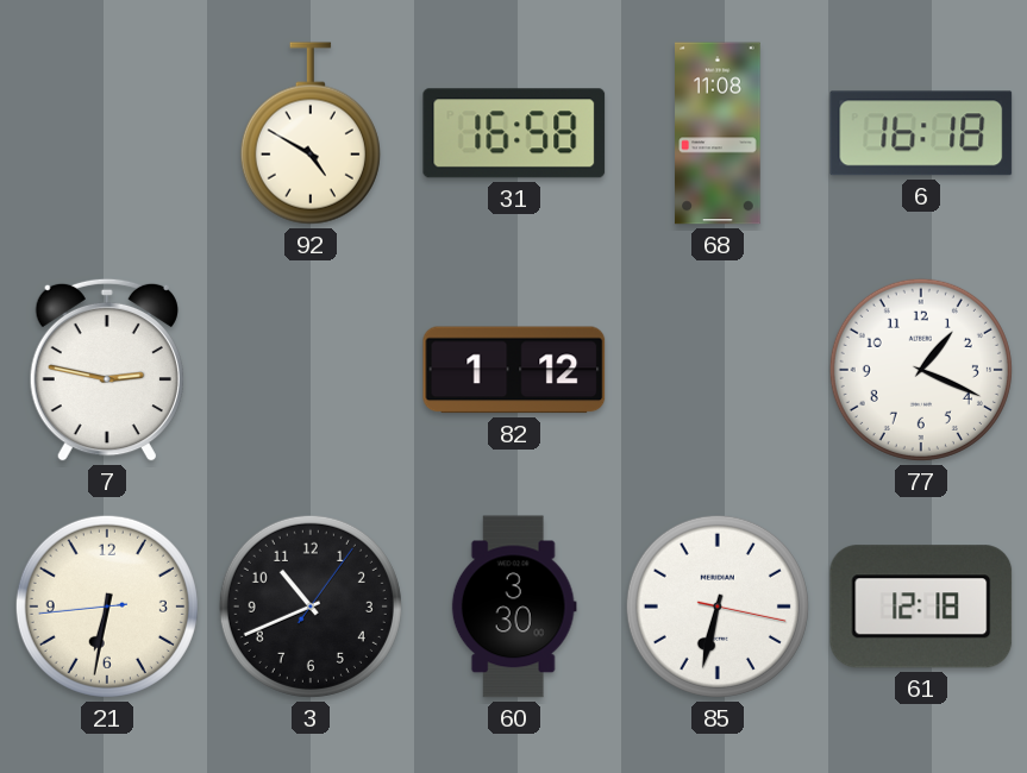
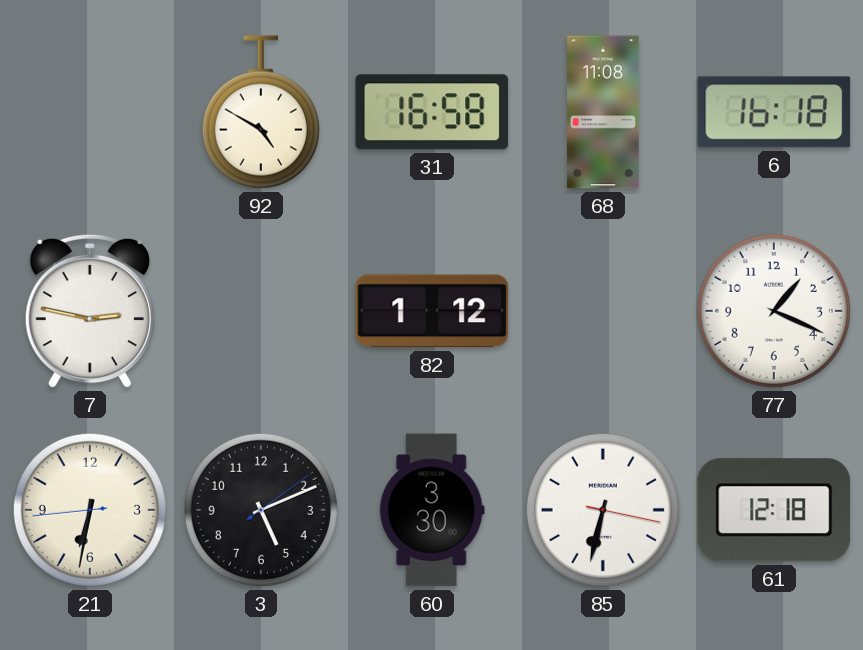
3: 10:41 -> 5:11 (261, 510)
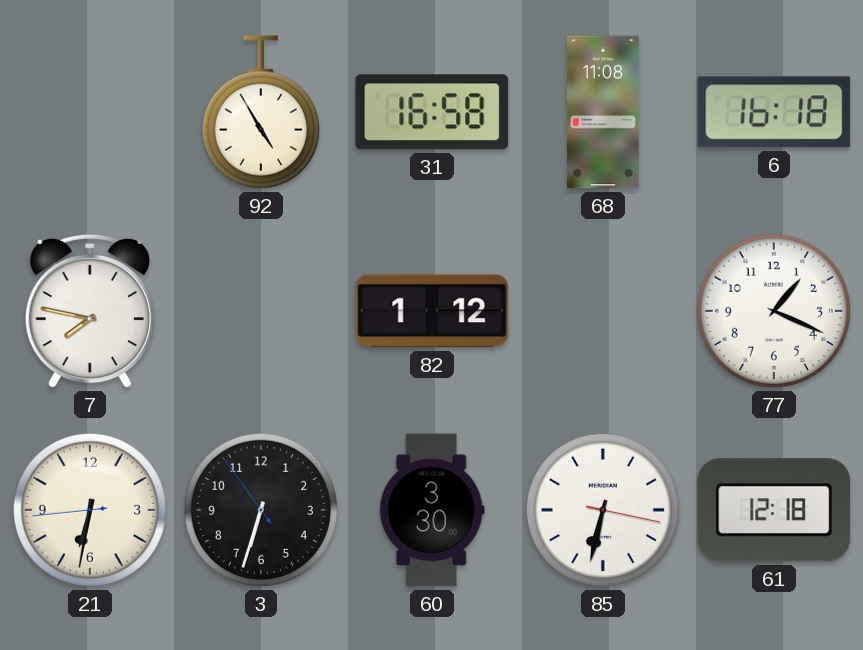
92: 4:50 -> 4:55 (261, 112)
7: 2:47 -> 7:47 (90, 311)
3: 5:11 -> 6:32 (261, 510)
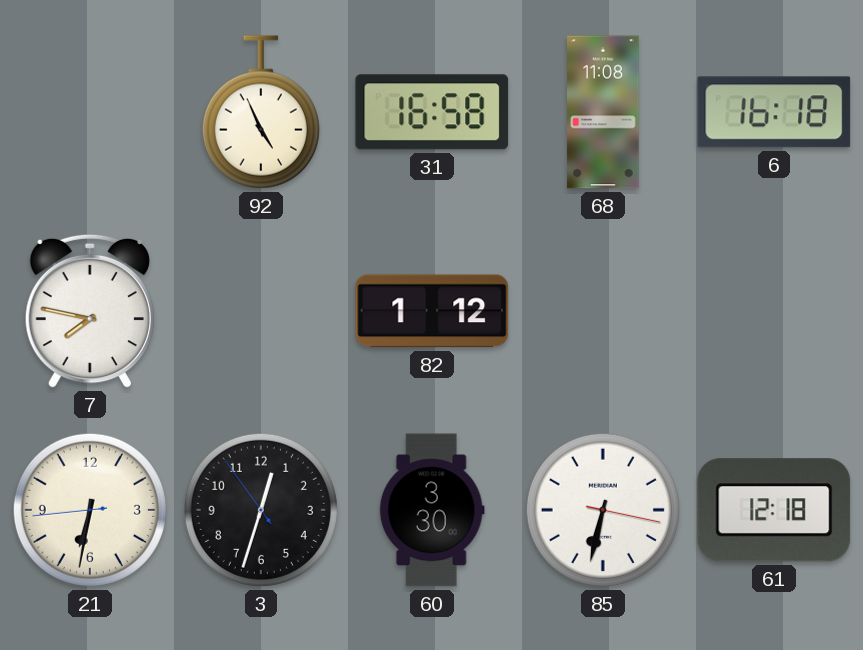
92: 4:55 -> 4:56 (261, 112)
77: 1:19 -> none (774, 311)
3: 6:32 -> 12:32 (261, 510)
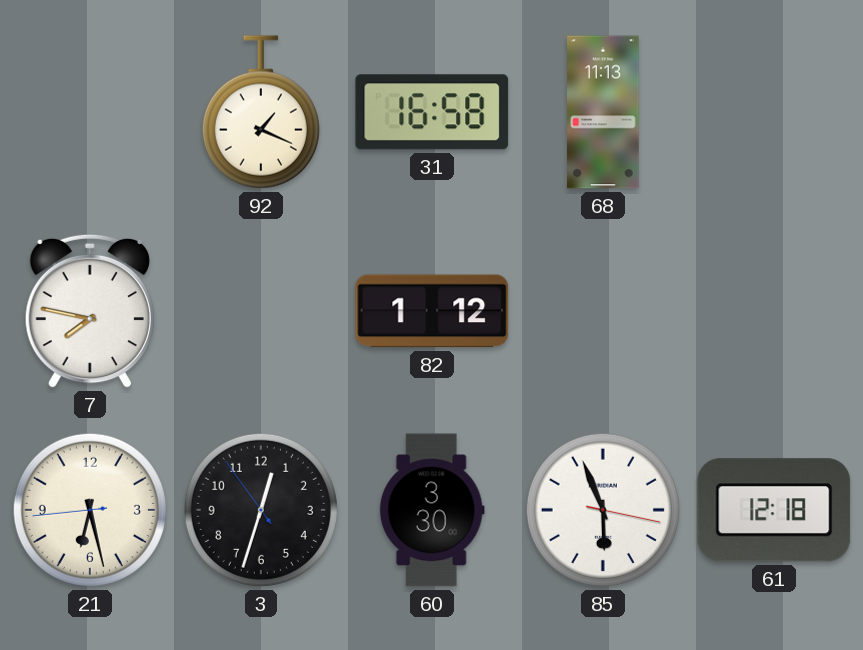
92: 4:56 -> 1:19 (261, 112)
68: 11:08 -> 11:13 (603, 112)
6: 16:18 -> none (774, 112)
21: 6:31 -> 6:27 (90, 510)
85: 6:32 -> 5:56 (603, 510)
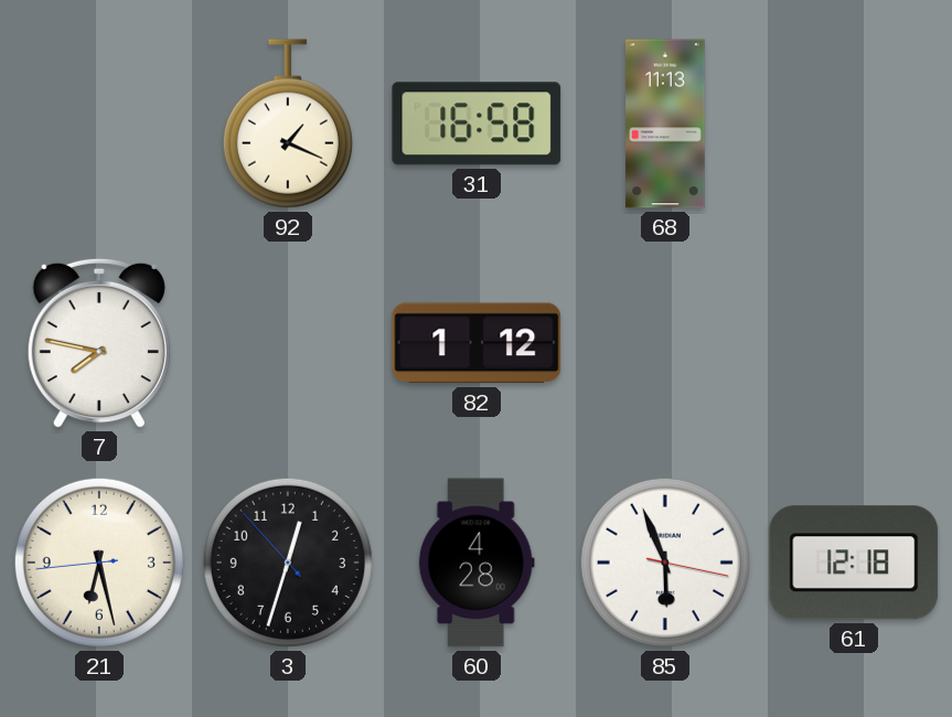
3: 12:32:54 -> 12:32:53 (288, 563)
60: 3:30 -> 4:28 (477, 563)
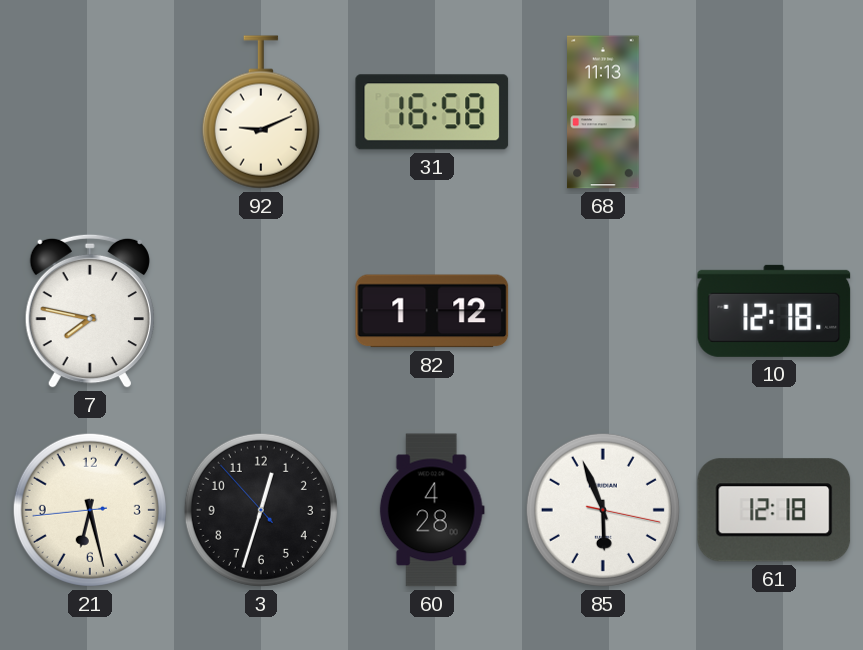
92: 1:19 -> 9:11 (261, 112)
10: none -> 12:18 (774, 311)
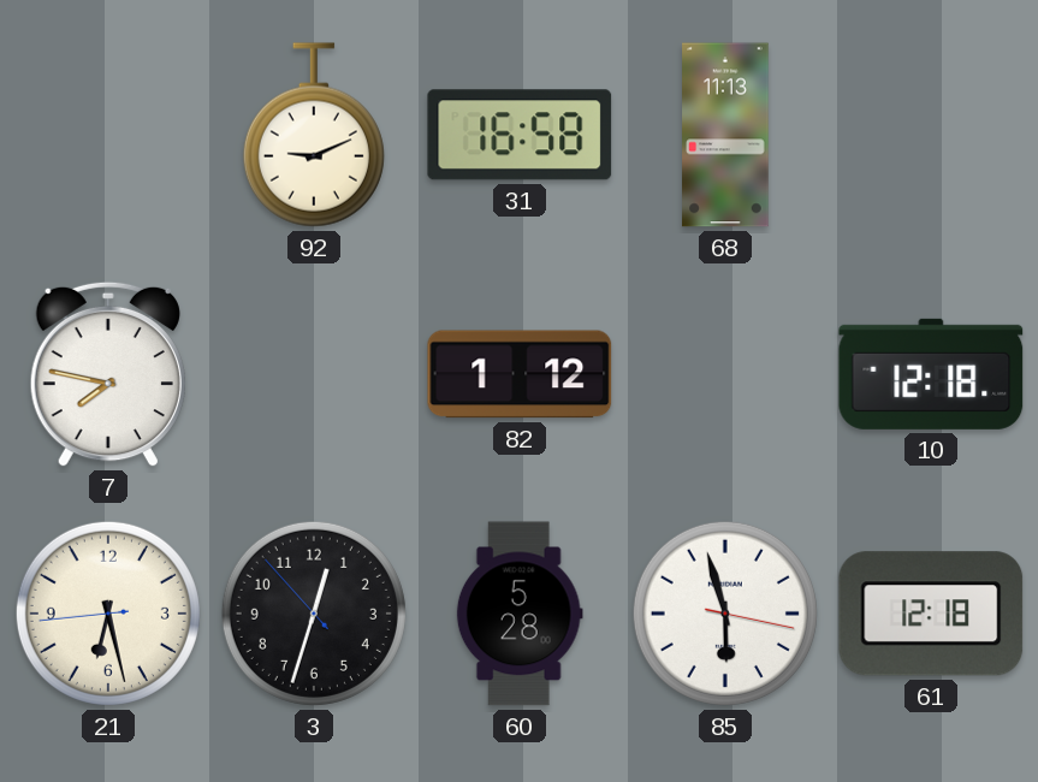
60: 4:28 -> 5:28 (520, 614)
85: 5:56 -> 5:57 (725, 614)
